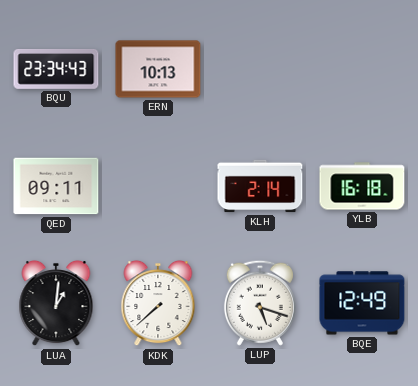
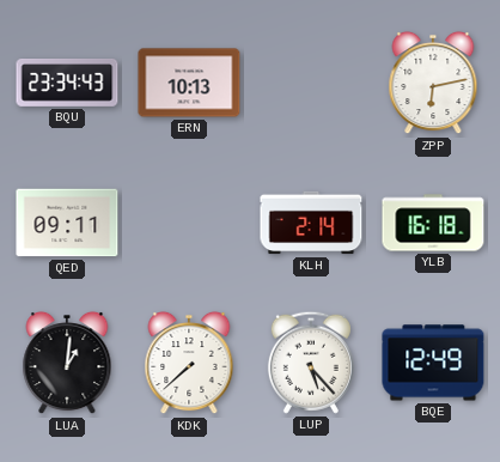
ZPP: none -> 6:13 (433, 83)
LUP: 5:18 -> 5:23 (311, 363)
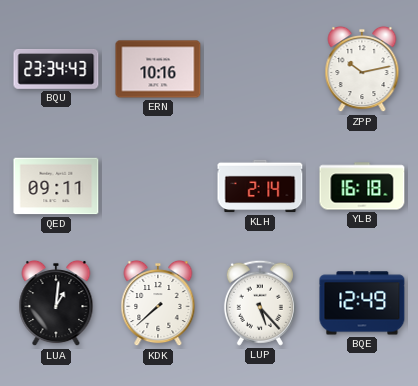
ERN: 10:13 -> 10:16 (158, 69)
ZPP: 6:13 -> 10:13 (362, 69)
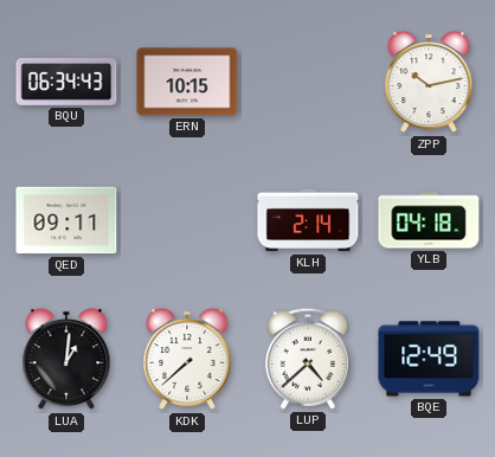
BQU: 23:34 -> 06:34 (66, 83)
ERN: 10:16 -> 10:15 (187, 82)
YLB: 16:18 -> 04:18 (429, 220)
LUP: 5:23 -> 4:38 (308, 359)
